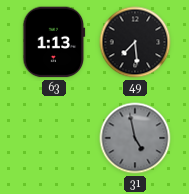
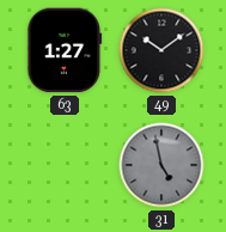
63: 1:13 -> 1:27 (65, 50)
49: 7:29 -> 10:09 (161, 50)
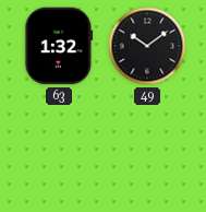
63: 1:27 -> 1:32 (59, 46)
31: 4:58 -> none (161, 165)
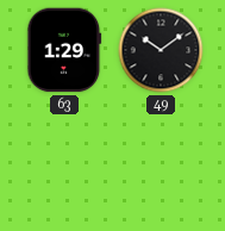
63: 1:32 -> 1:29 (64, 50)
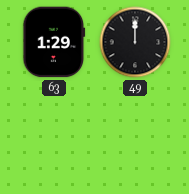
49: 10:09 -> 12:00 (135, 42)
